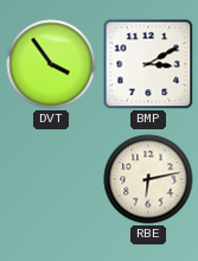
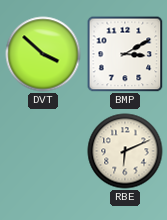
DVT: 3:54 -> 3:52 (43, 54)
RBE: 6:13 -> 6:11 (125, 151)
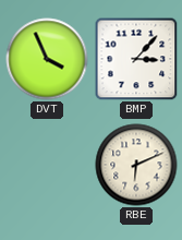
DVT: 3:52 -> 3:56 (47, 59)
BMP: 3:10 -> 3:07 (136, 59)
